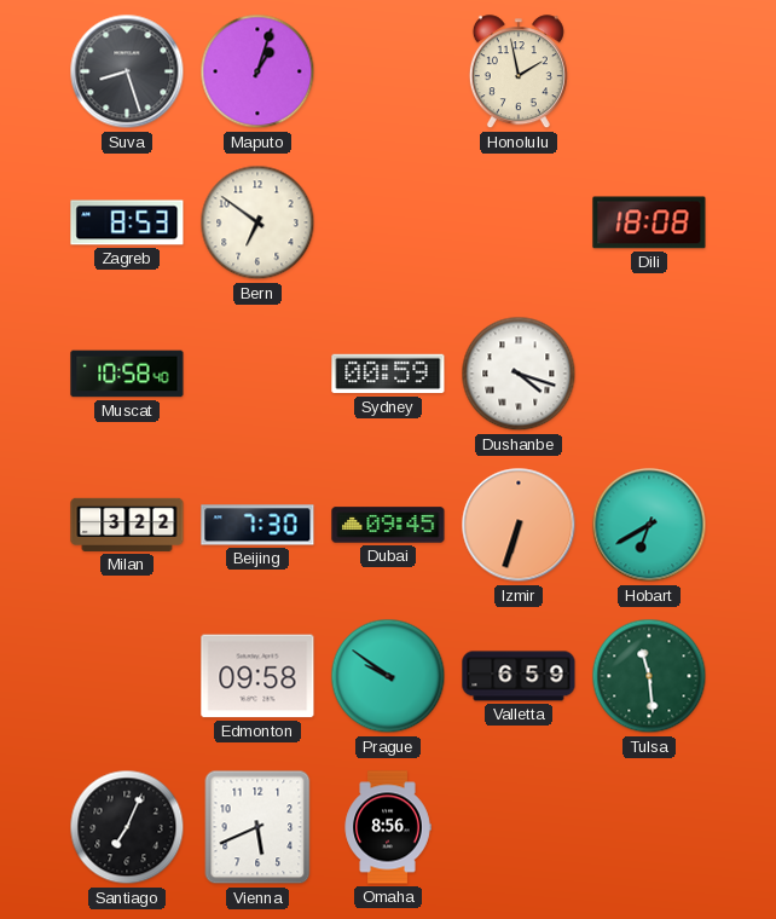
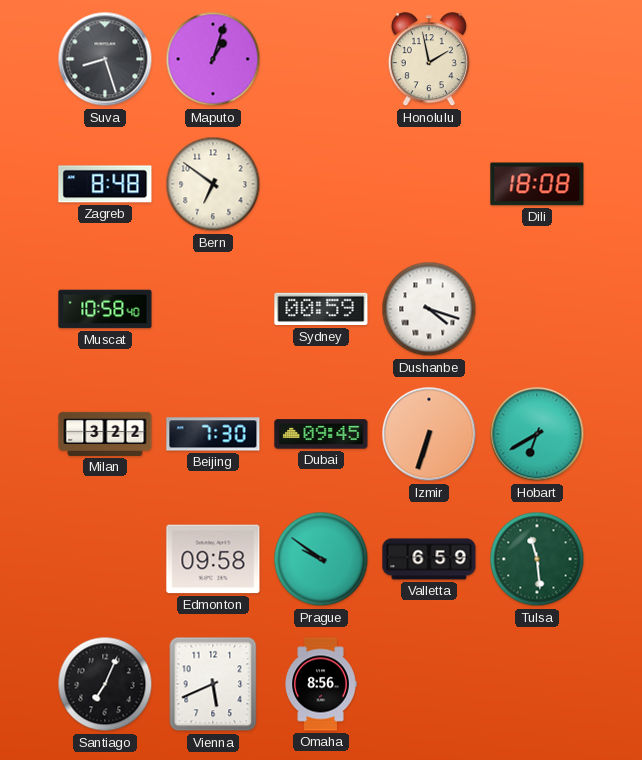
Zagreb: 8:53 -> 8:48 (105, 184)
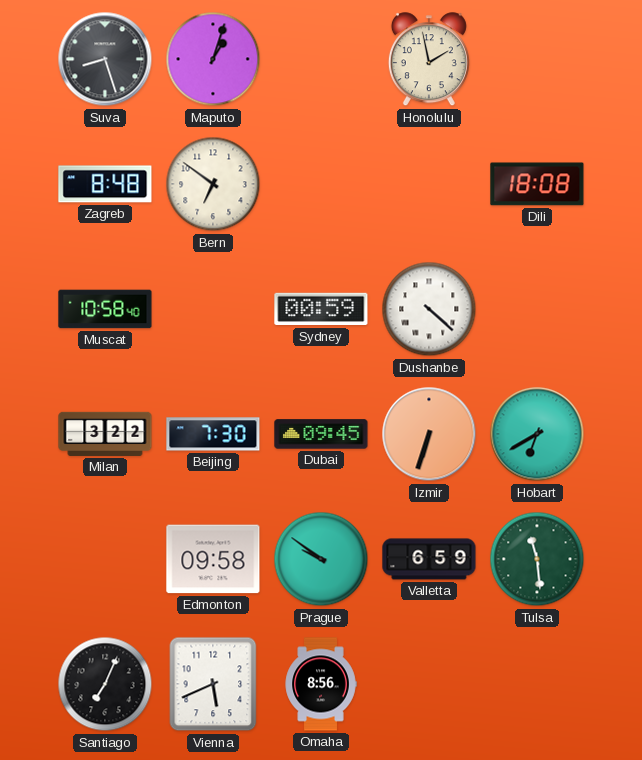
Dushanbe: 4:18 -> 4:22 (429, 309)
